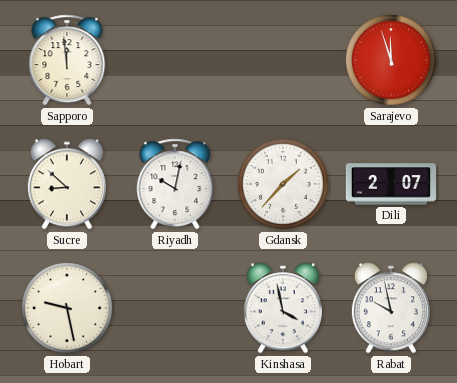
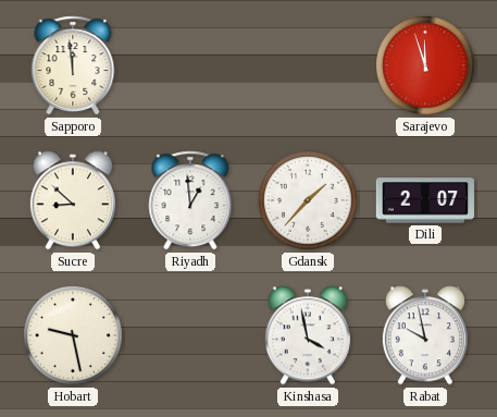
Riyadh: 10:02 -> 12:59 (190, 200)
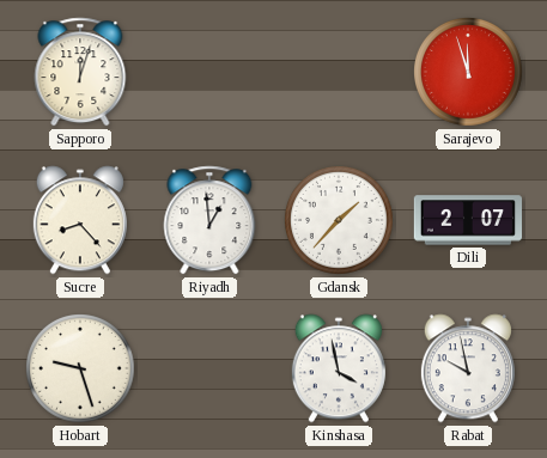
Sapporo: 11:59 -> 12:03 (80, 72)
Sucre: 8:52 -> 8:23 (80, 220)
Hobart: 9:28 -> 9:27 (81, 370)
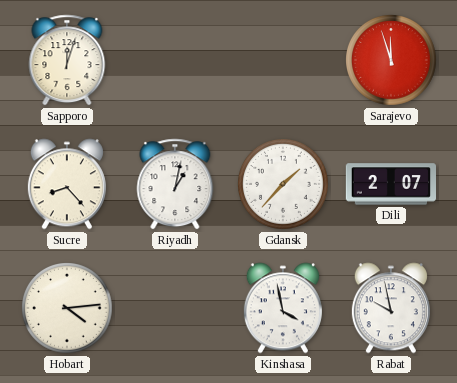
Riyadh: 12:59 -> 1:02 (175, 184)
Hobart: 9:27 -> 4:14 (68, 309)
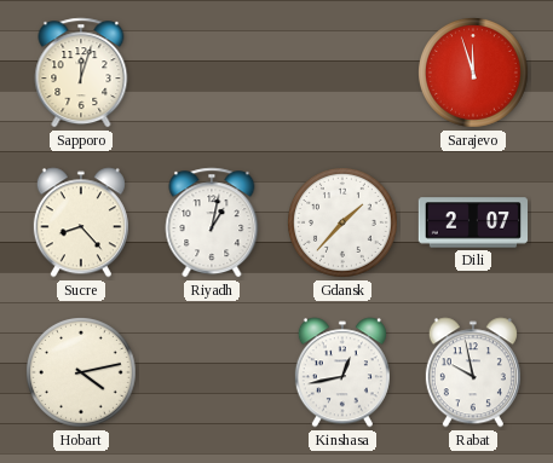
Hobart: 4:14 -> 4:13 (82, 374)
Kinshasa: 3:58 -> 12:43 (342, 372)
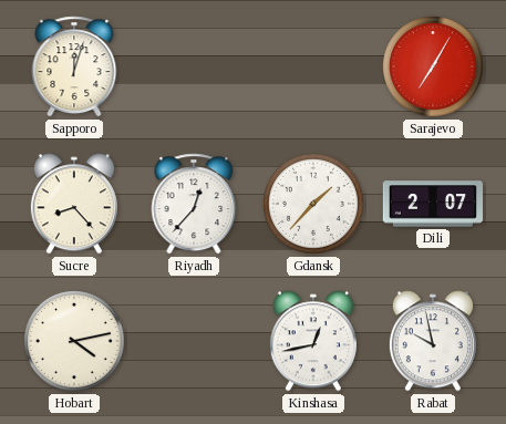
Sarajevo: 11:57 -> 7:05 (434, 68)
Riyadh: 1:02 -> 12:37 (194, 204)
